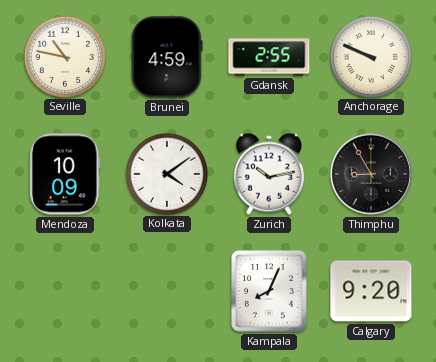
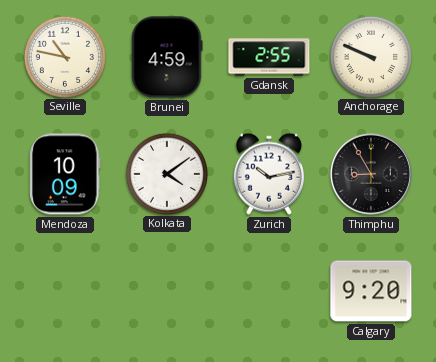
Kampala: 8:04 -> none (270, 292)
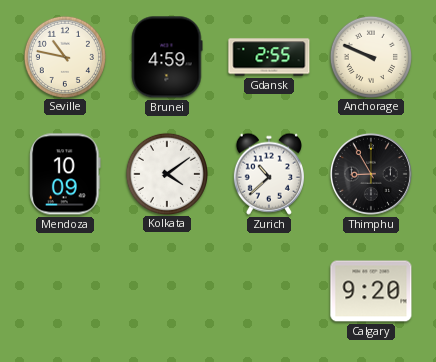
Zurich: 10:13 -> 10:38 (269, 174)
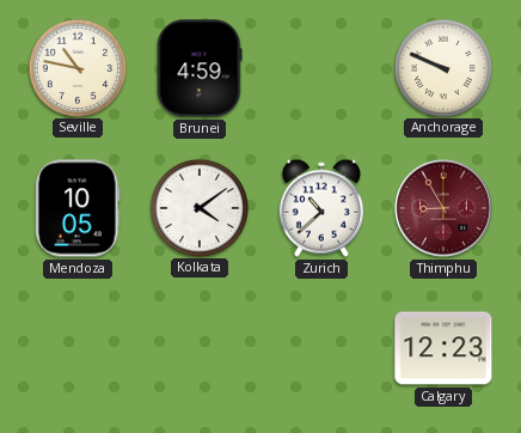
Gdansk: 2:55 -> none (269, 57)
Mendoza: 10:09 -> 10:05 (78, 208)
Thimphu dial: black -> burgundy (443, 208)
Calgary: 9:20 -> 12:23 (443, 348)
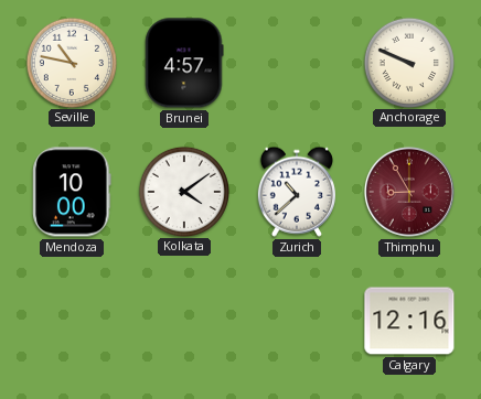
Brunei: 4:59 -> 4:57 (184, 63)
Mendoza: 10:05 -> 10:00 (72, 192)
Calgary: 12:23 -> 12:16 (409, 321)
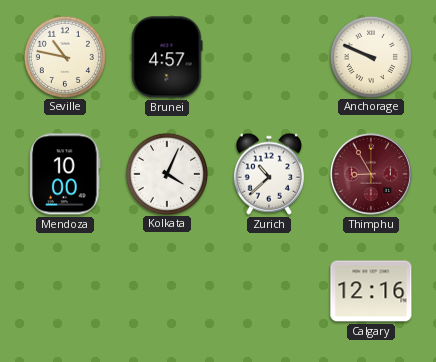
Kolkata: 4:09 -> 4:04 (166, 173)
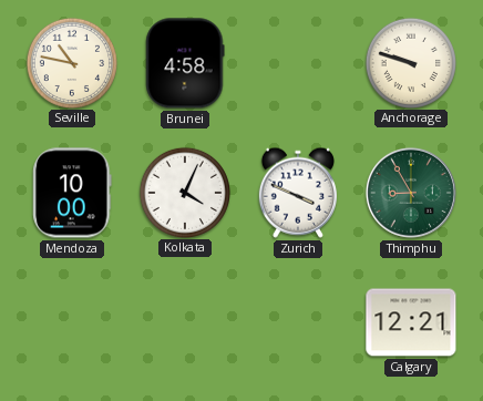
Brunei: 4:57 -> 4:58 (185, 63)
Anchorage: 9:49 -> 9:48 (410, 62)
Zurich: 10:38 -> 3:49 (298, 193)
Thimphu dial: burgundy -> green (411, 193)
Calgary: 12:16 -> 12:21 (411, 322)
